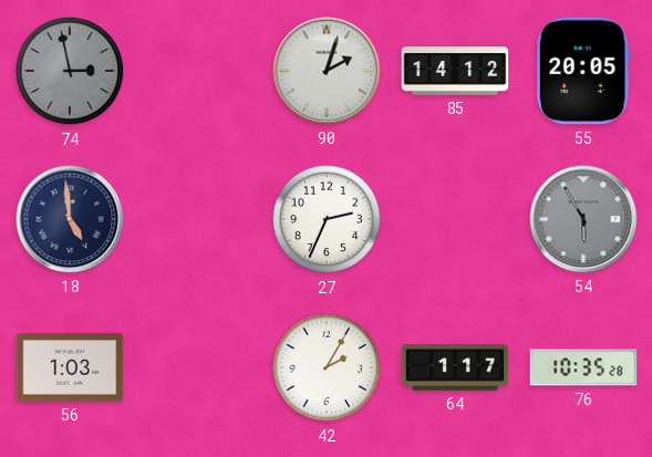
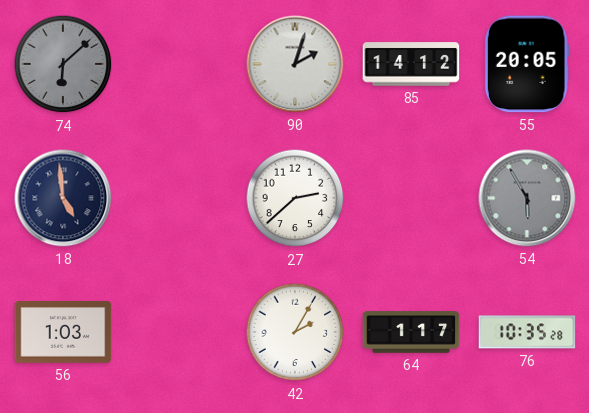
74: 2:58 -> 6:08 (63, 64)
27: 2:34 -> 2:38 (295, 198)
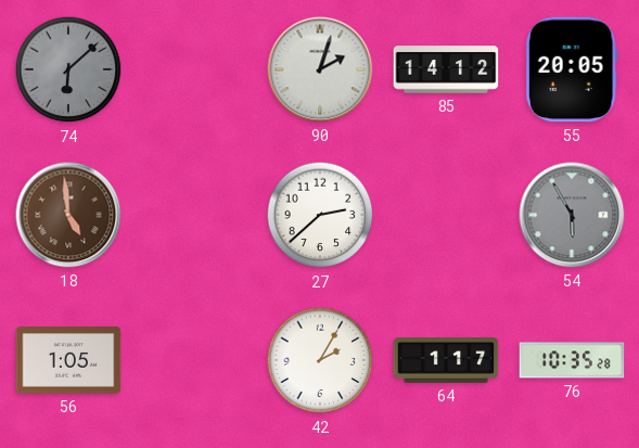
18 dial: navy -> brown (68, 215)
56: 1:03 -> 1:05 (68, 360)
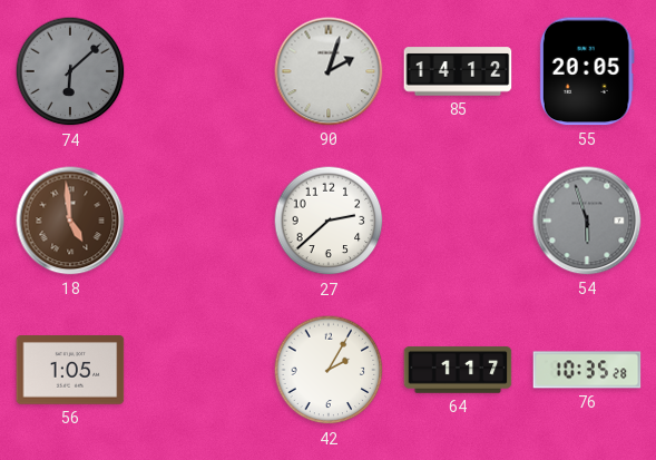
54: 5:55 -> 5:57 (587, 221)
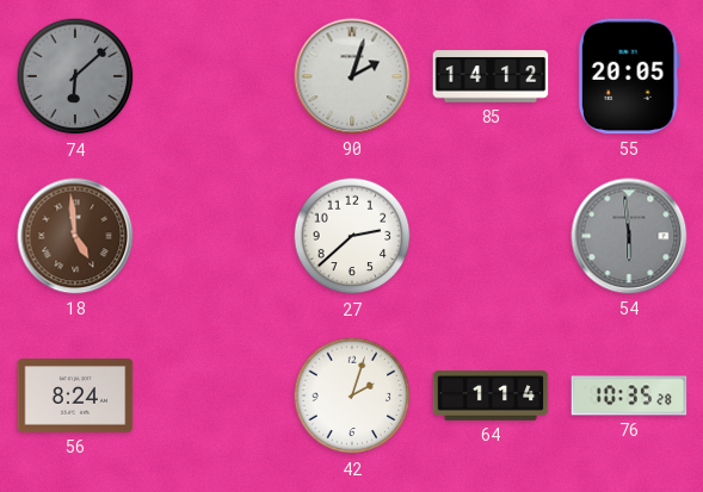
54: 5:57 -> 5:59 (629, 236)
56: 1:05 -> 8:24 (75, 396)
42: 2:05 -> 2:03 (352, 396)
64: 1:17 -> 1:14 (491, 396)
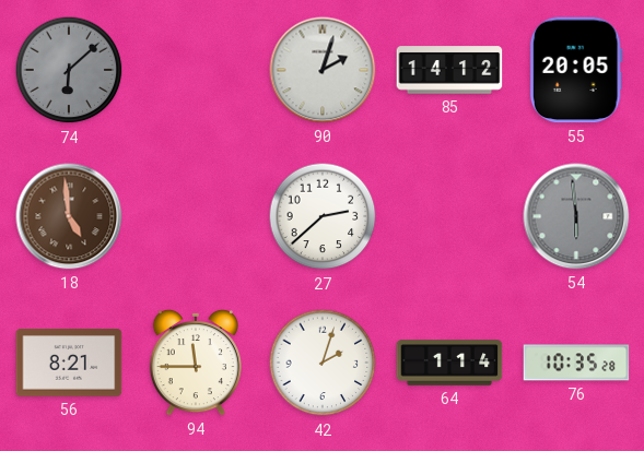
56: 8:24 -> 8:21 (69, 363)
94: none -> 11:45 (196, 363)
